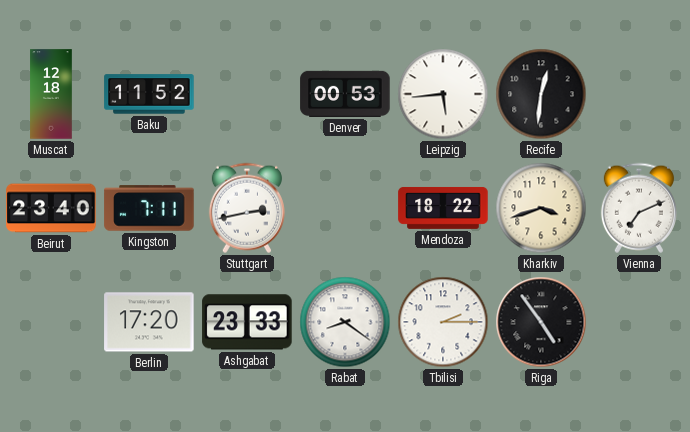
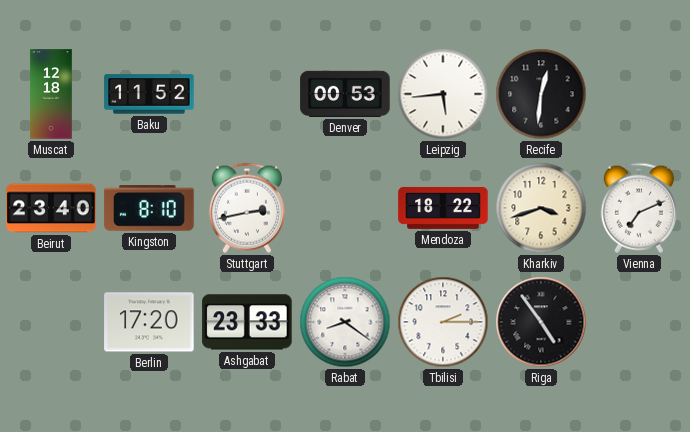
Kingston: 7:11 -> 8:10 (149, 208)
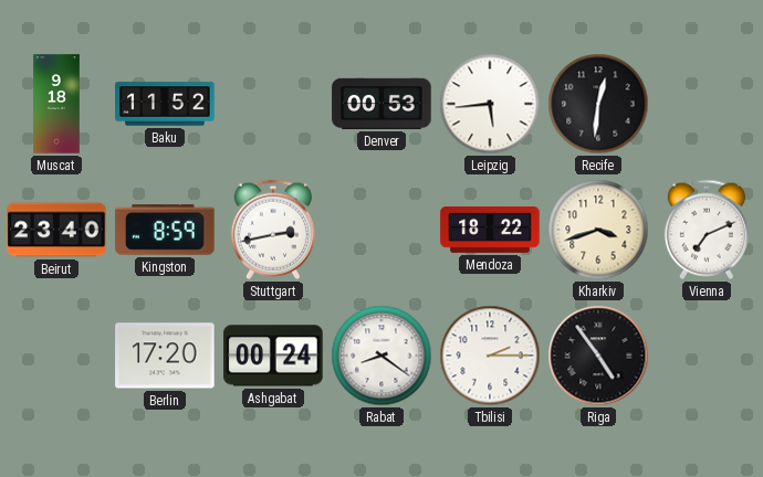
Muscat: 12:18 -> 9:18 (56, 104)
Kingston: 8:10 -> 8:59 (165, 230)
Ashgabat: 23:33 -> 00:24 (273, 356)
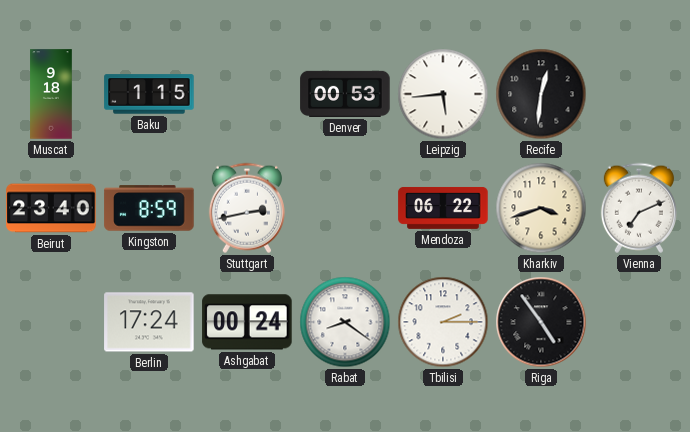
Baku: 11:52 -> 1:15 (149, 94)
Mendoza: 18:22 -> 06:22 (443, 208)
Berlin: 17:20 -> 17:24 (149, 322)
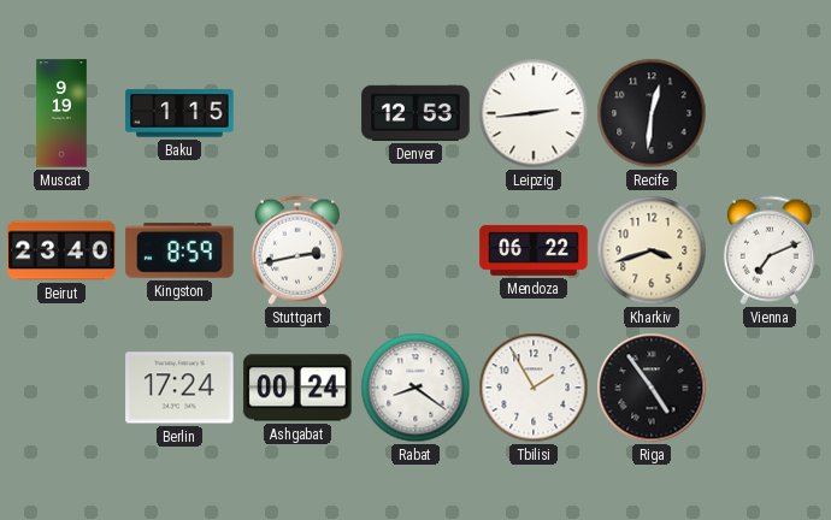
Muscat: 9:18 -> 9:19 (61, 113)
Denver: 00:53 -> 12:53 (415, 113)
Leipzig: 5:44 -> 2:44 (534, 113)
Tbilisi: 2:15 -> 1:55 (534, 388)
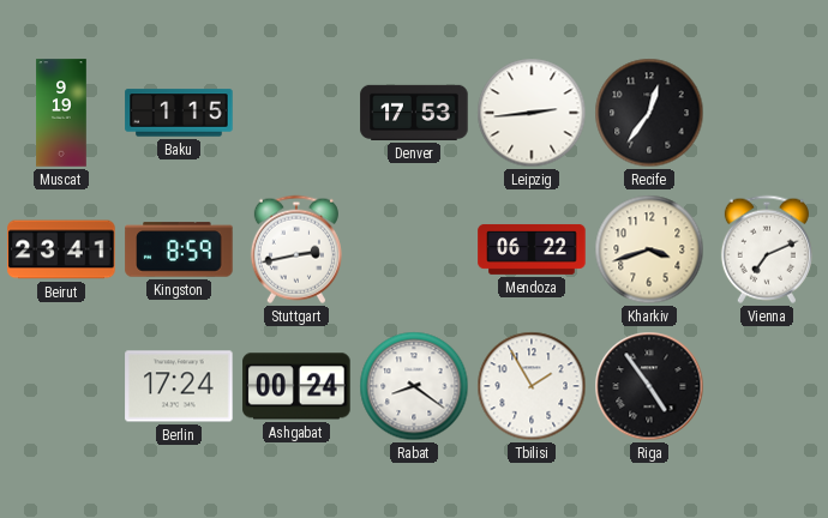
Denver: 12:53 -> 17:53 (414, 113)
Recife: 12:31 -> 12:36 (649, 113)
Beirut: 23:40 -> 23:41 (61, 249)
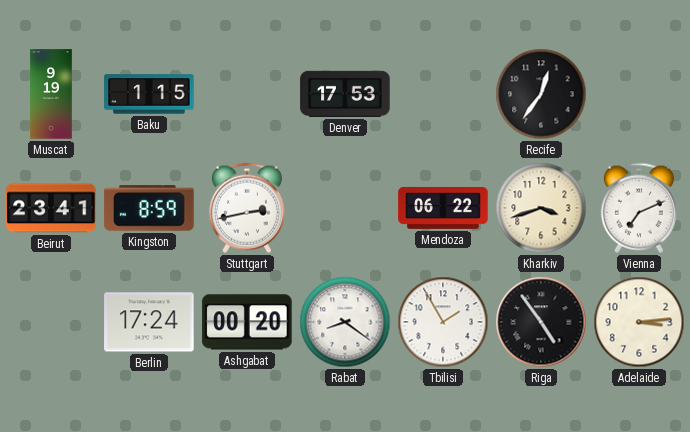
Leipzig: 2:44 -> none (532, 113)
Ashgabat: 00:24 -> 00:20 (247, 322)
Adelaide: none -> 3:14 (639, 322)
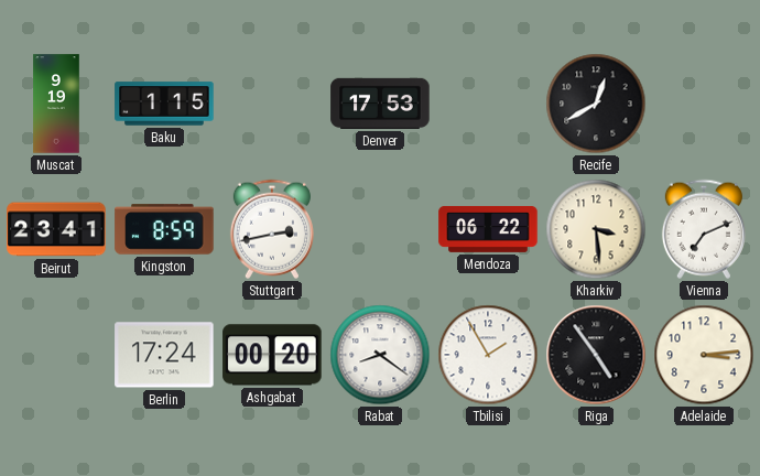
Recife: 12:36 -> 12:40 (596, 104)
Kharkiv: 3:42 -> 3:29 (596, 229)
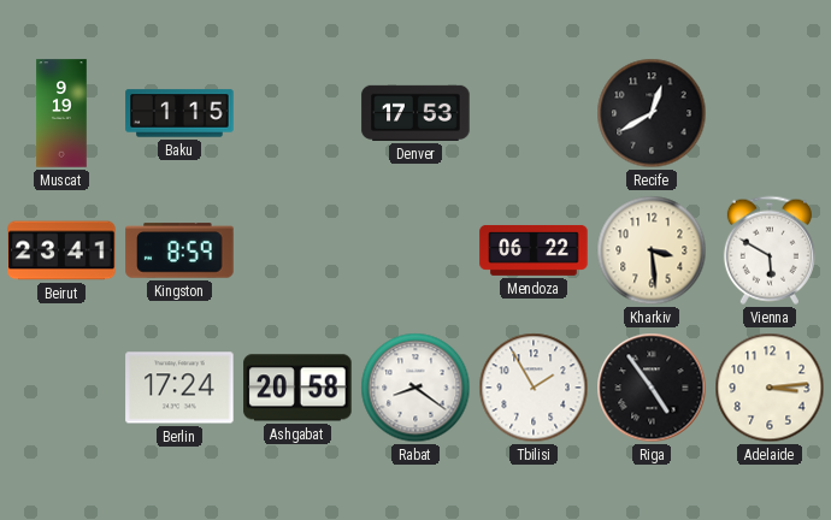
Stuttgart: 2:43 -> none (272, 229)
Vienna: 7:11 -> 5:50 (770, 250)
Ashgabat: 00:20 -> 20:58 (297, 388)
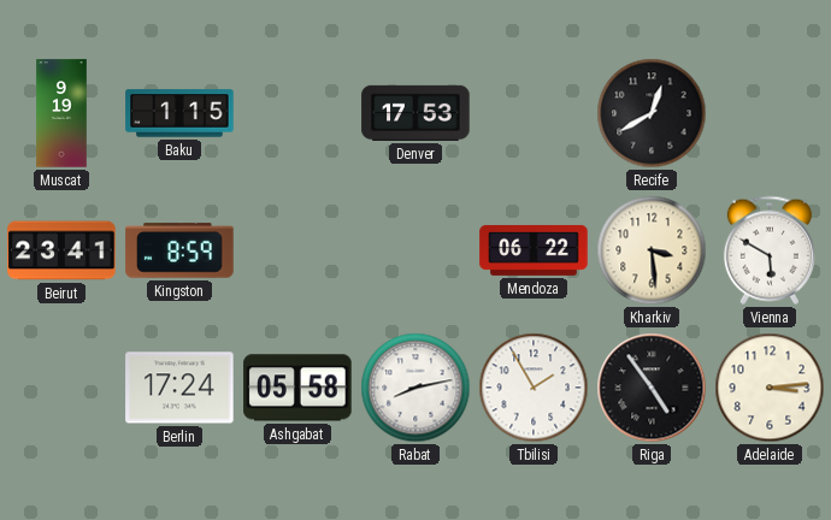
Ashgabat: 20:58 -> 05:58 (297, 388)
Rabat: 8:21 -> 8:13 (415, 388)
